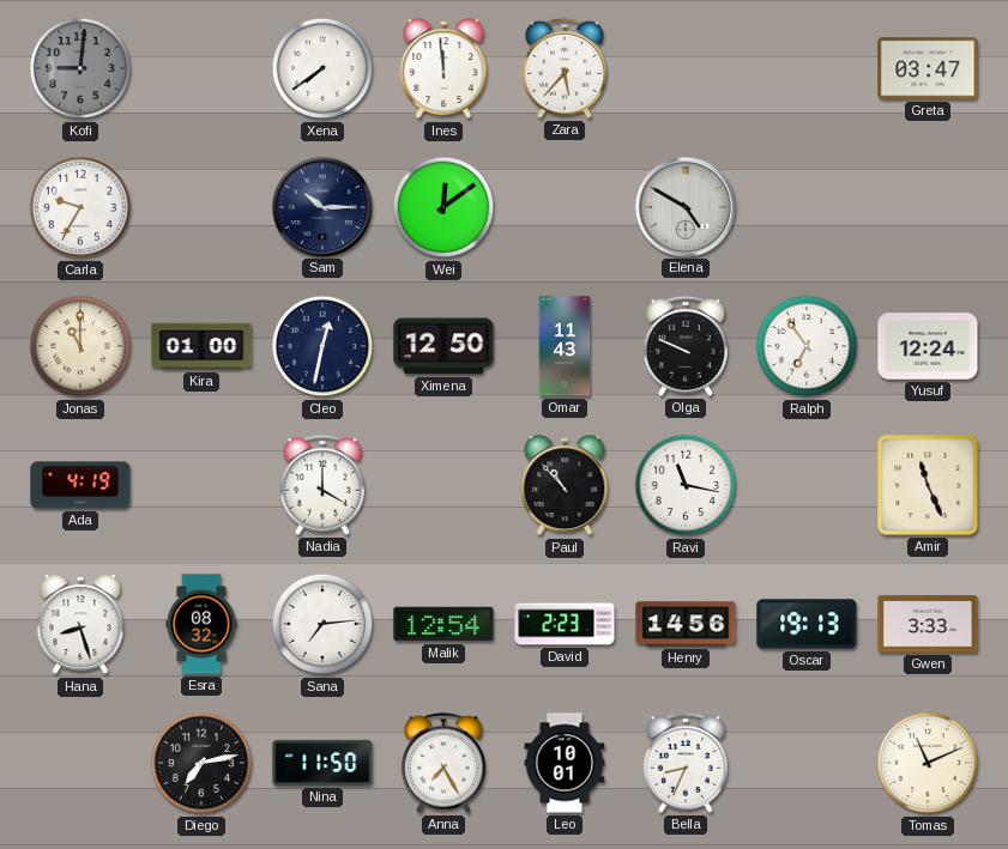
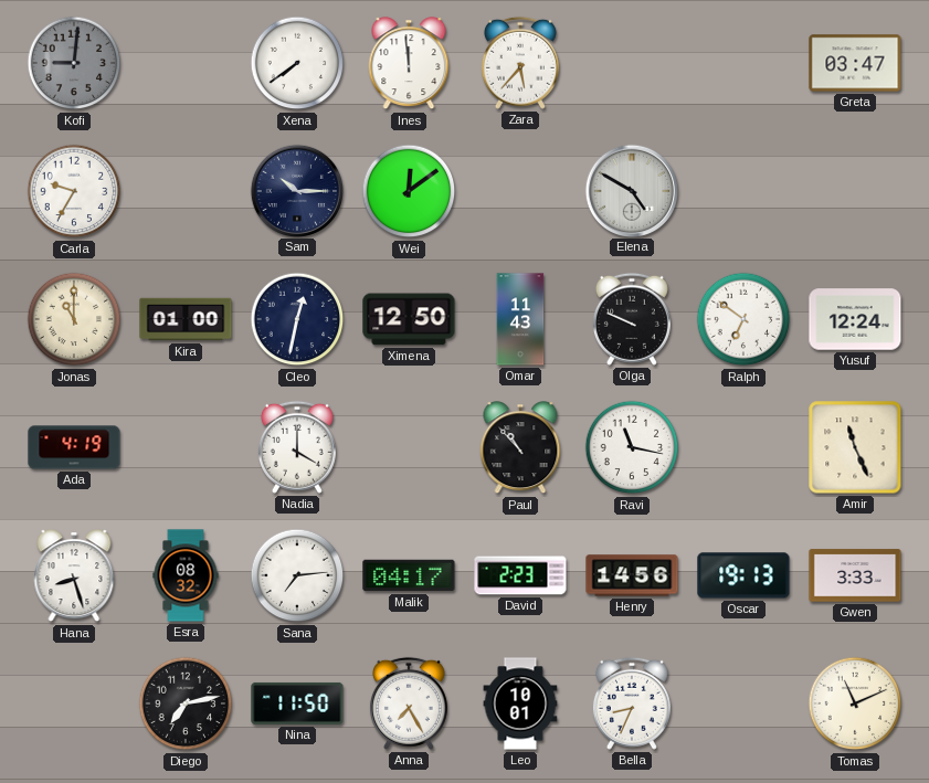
Ralph: 6:54 -> 6:51 (743, 319)
Malik: 12:54 -> 04:17 (409, 575)
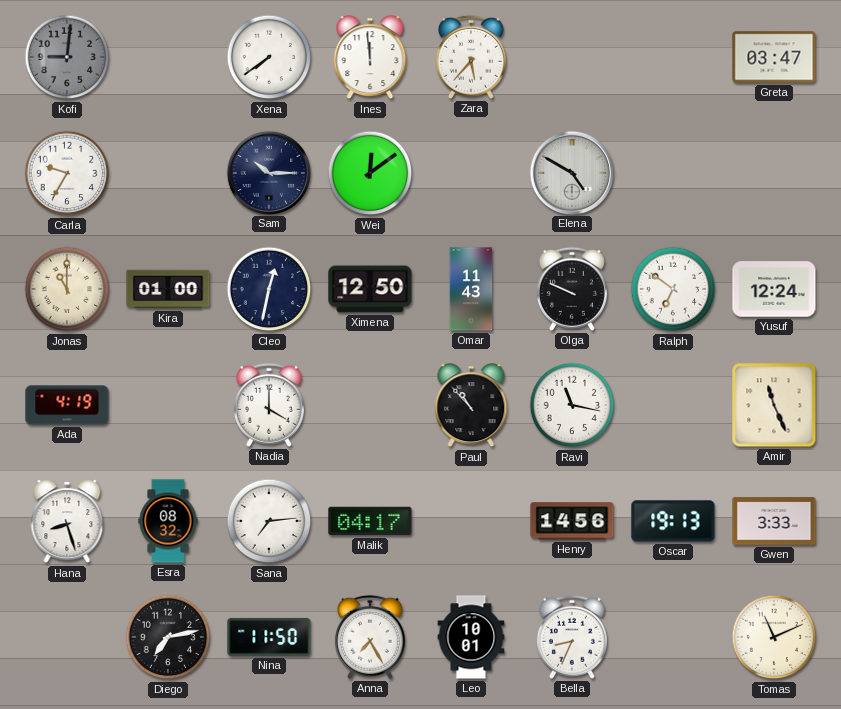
David: 2:23 -> none (520, 575)
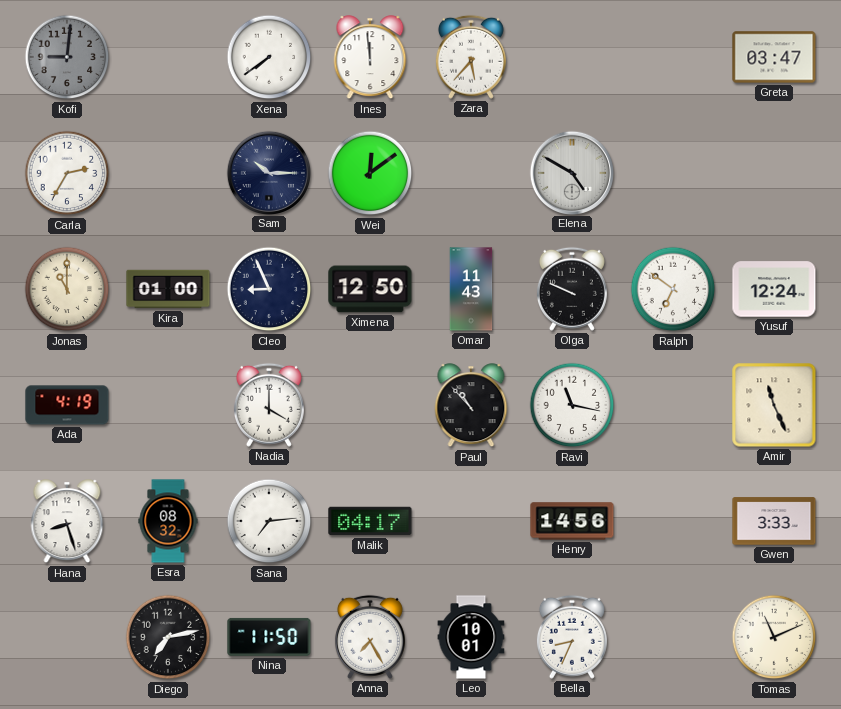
Carla: 9:35 -> 2:35 (67, 173)
Cleo: 12:32 -> 8:56 (269, 289)
Oscar: 19:13 -> none (673, 521)
